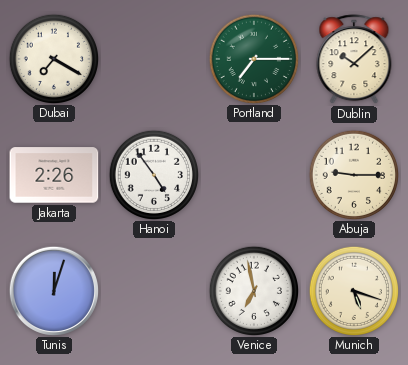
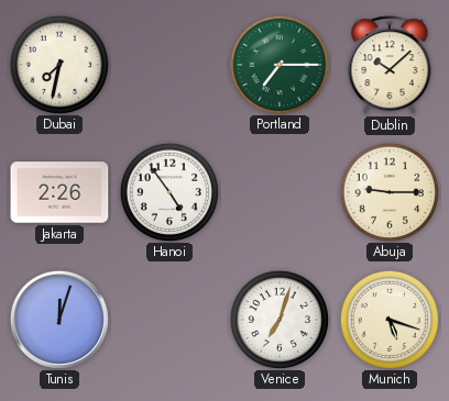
Dubai: 7:20 -> 7:32 (58, 64)
Venice: 6:58 -> 7:03 (278, 319)
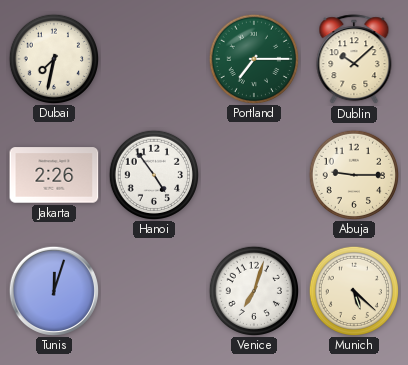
Munich: 5:18 -> 5:22 (353, 290)
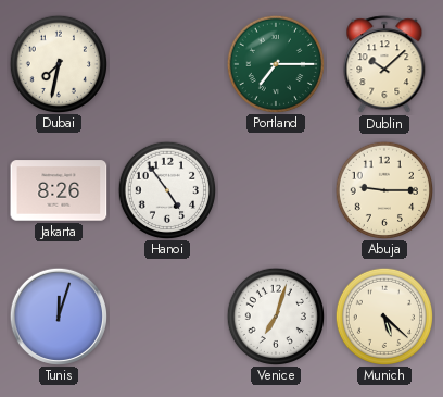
Jakarta: 2:26 -> 8:26 (59, 190)
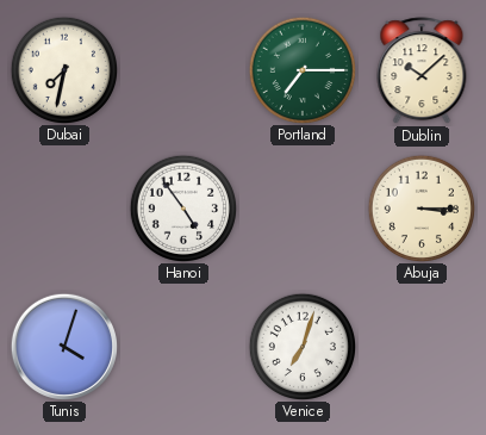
Jakarta: 8:26 -> none (59, 190)
Abuja: 9:15 -> 3:15 (420, 207)
Tunis: 12:03 -> 4:03 (63, 346)
Munich: 5:22 -> none (383, 315)
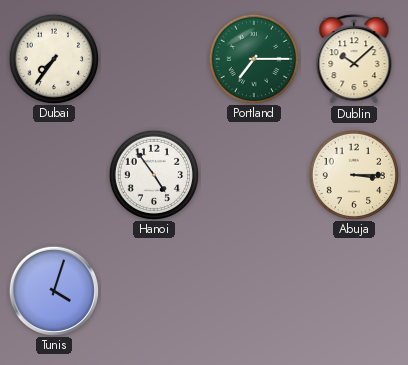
Dubai: 7:32 -> 7:36 (53, 58)
Venice: 7:03 -> none (301, 346)
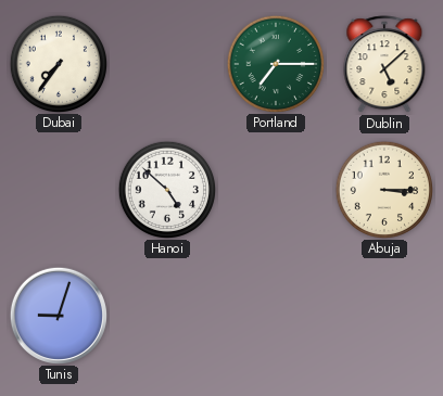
Dublin: 10:08 -> 5:08 (384, 65)
Hanoi: 4:54 -> 4:52 (166, 189)
Tunis: 4:03 -> 9:03 (58, 315)
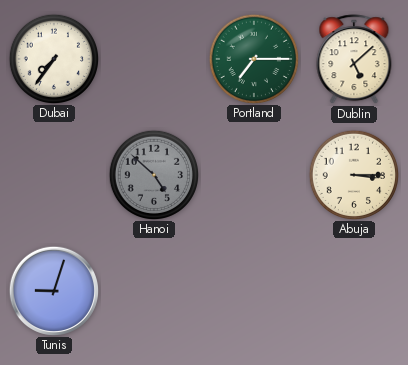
Hanoi dial: white -> grey (153, 174)
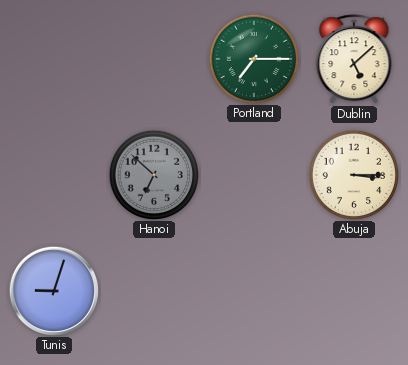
Dubai: 7:36 -> none (53, 58)
Hanoi: 4:52 -> 6:52 (153, 174)
